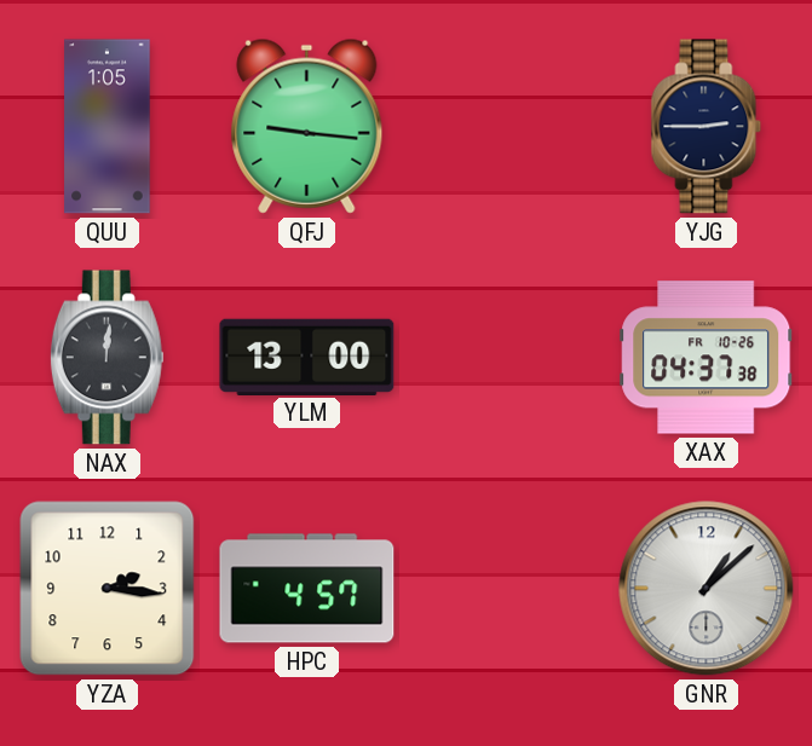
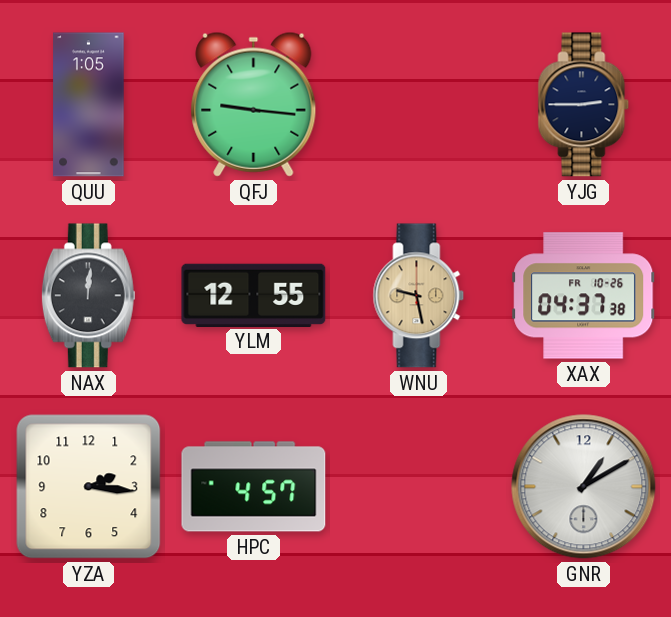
YLM: 13:00 -> 12:55 (254, 295)
WNU: none -> 9:28 (419, 296)
GNR: 1:08 -> 1:10 (584, 487)
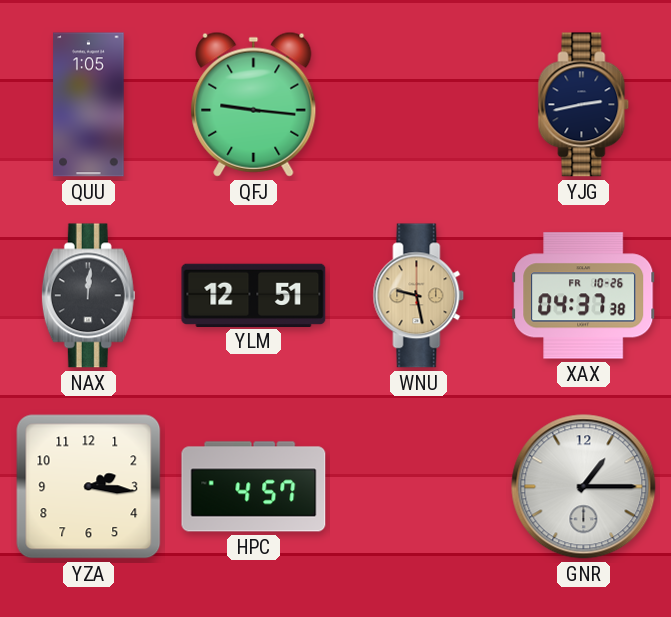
YJG: 2:45 -> 2:43 (584, 105)
YLM: 12:55 -> 12:51 (254, 295)
GNR: 1:10 -> 1:15 (584, 487)
